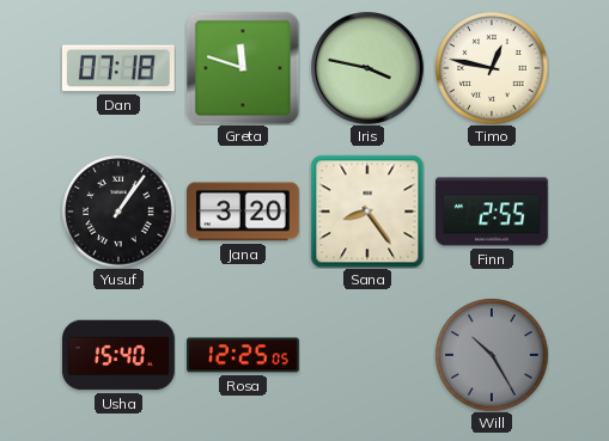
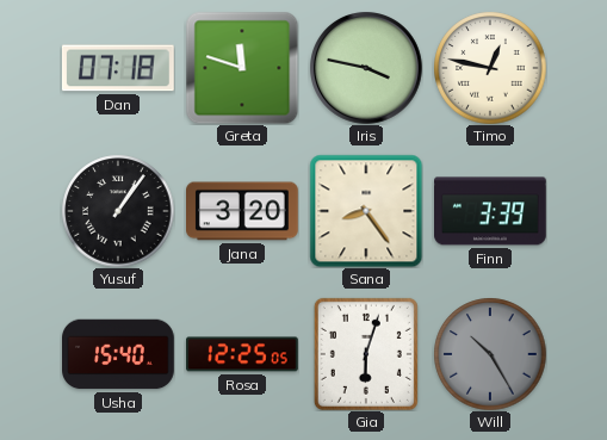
Finn: 2:55 -> 3:39 (491, 211)
Gia: none -> 6:03 (366, 354)
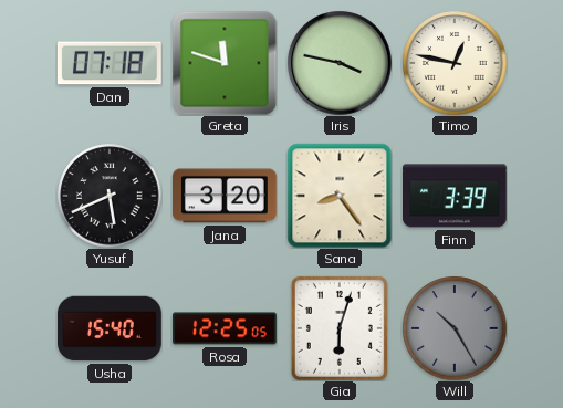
Yusuf: 1:06 -> 5:41 (110, 196)
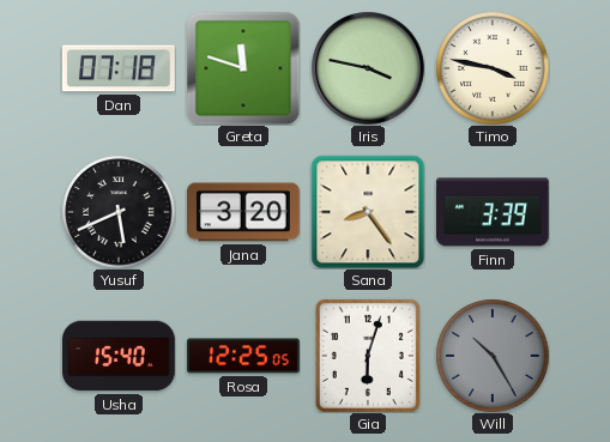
Timo: 12:47 -> 3:47 (493, 68)
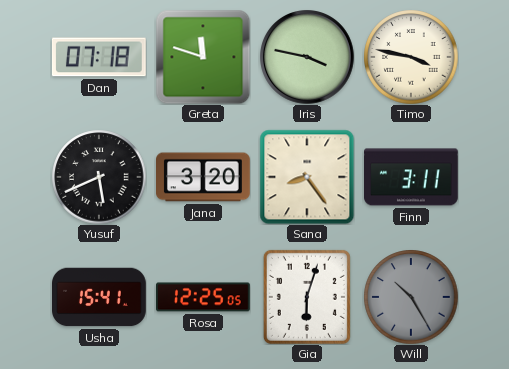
Finn: 3:39 -> 3:11 (412, 177)
Usha: 15:40 -> 15:41 (100, 297)
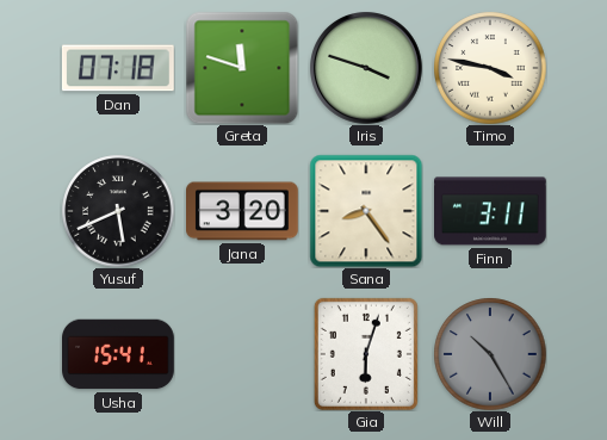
Iris: 3:47 -> 3:48 (366, 68)
Rosa: 12:25 -> none (204, 297)
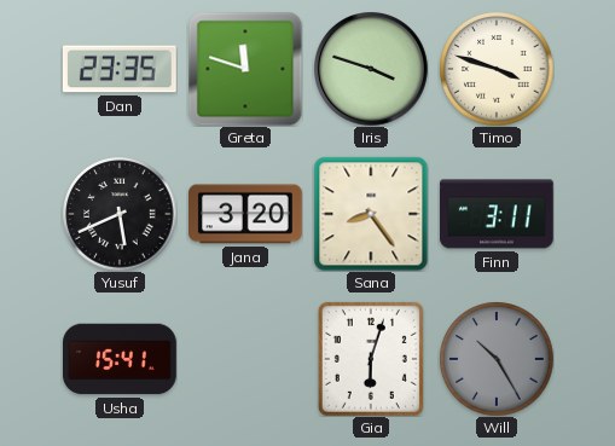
Dan: 07:18 -> 23:35 (120, 69)
Timo: 3:47 -> 3:48 (497, 69)
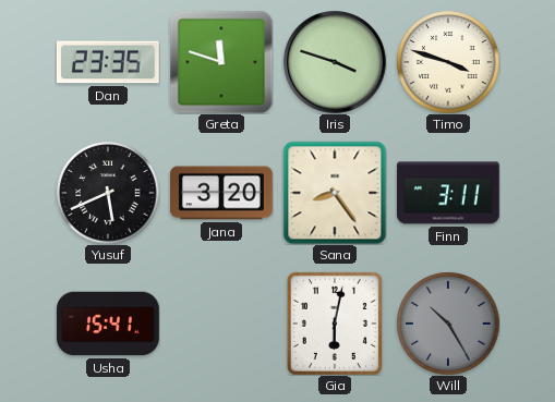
Gia: 6:03 -> 6:02 (335, 324)
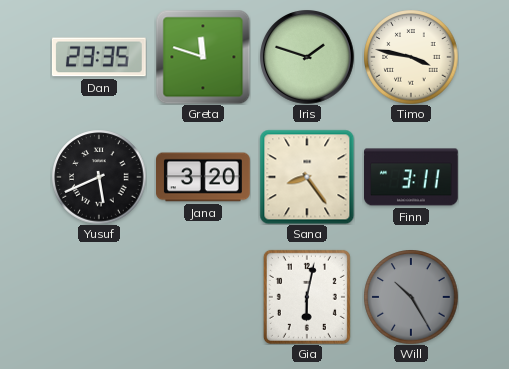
Iris: 3:48 -> 1:48 (307, 57)
Timo: 3:48 -> 3:47 (411, 57)
Usha: 15:41 -> none (109, 324)
